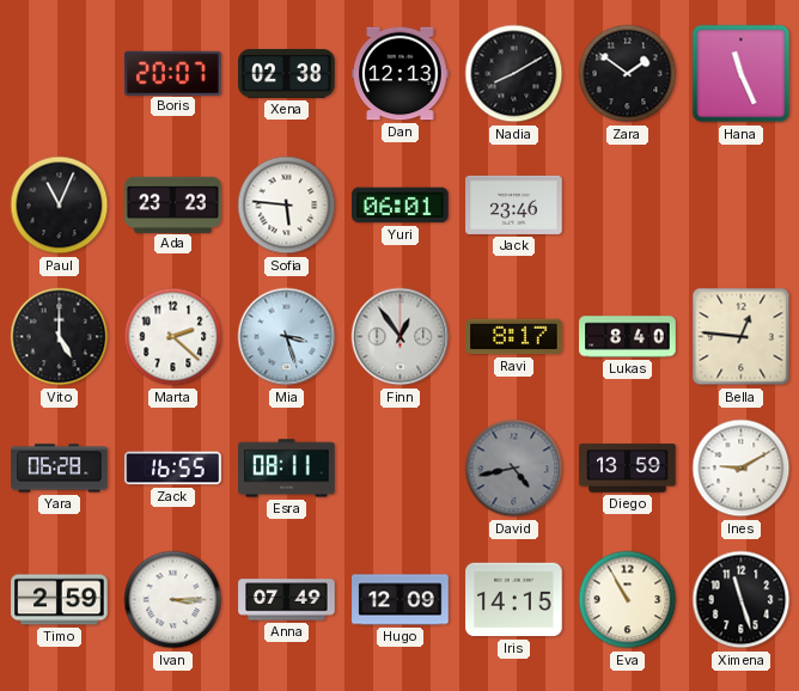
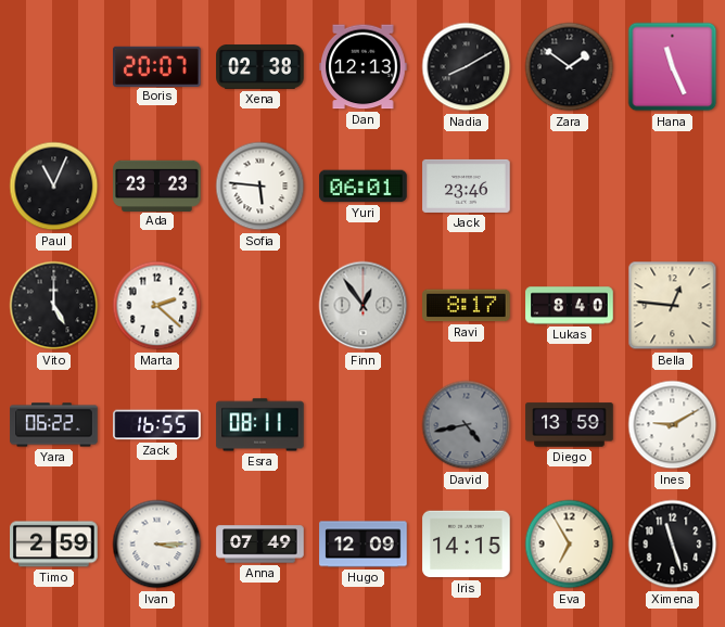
Mia: 3:27 -> none (287, 337)
Yara: 06:28 -> 06:22 (54, 425)
Eva: 10:55 -> 6:55 (570, 545)
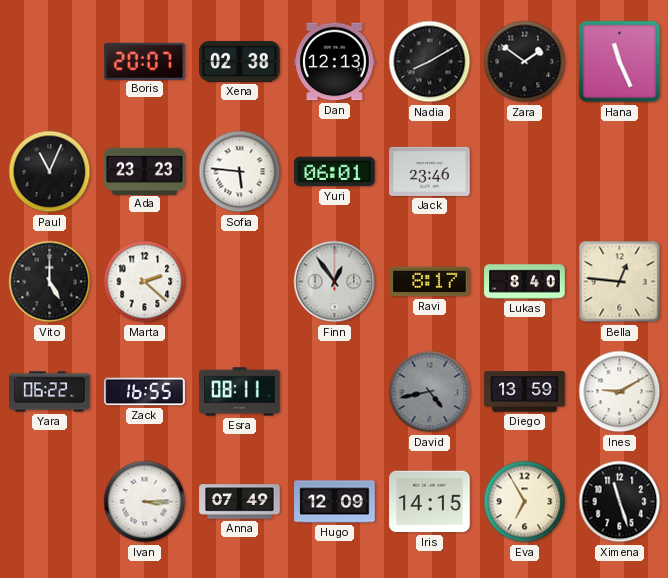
Timo: 2:59 -> none (54, 545)
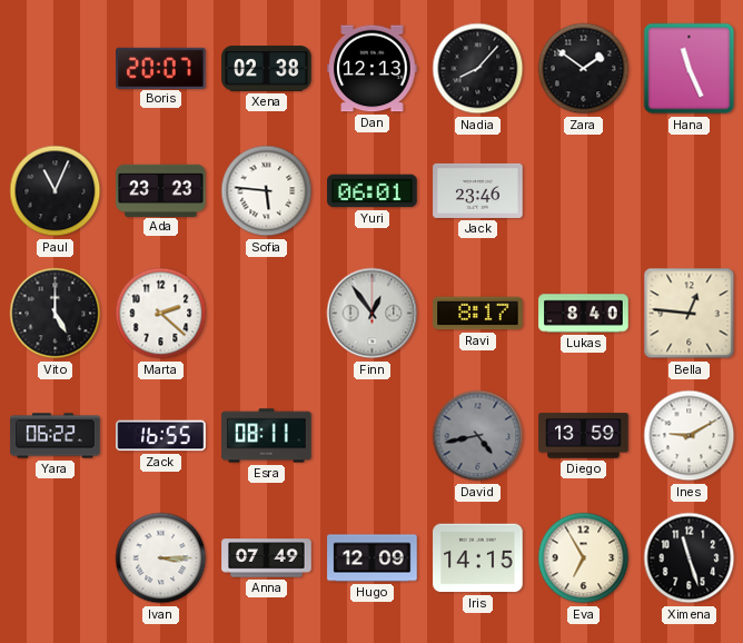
Nadia: 8:10 -> 8:07 (478, 69)
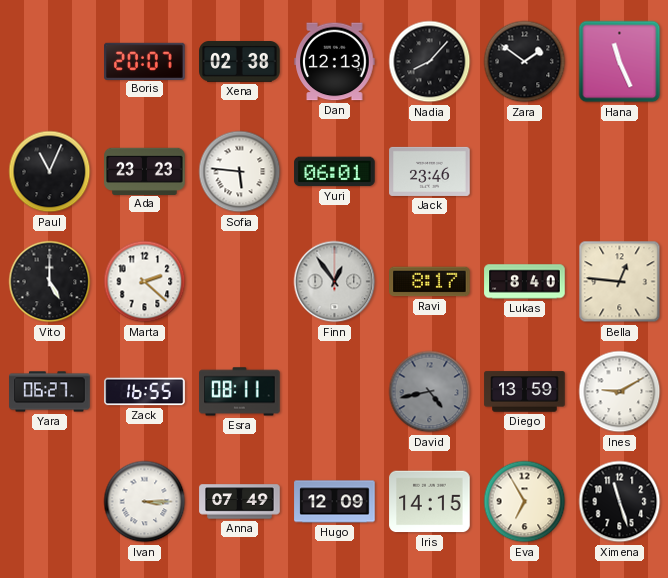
Yara: 06:22 -> 06:27 (50, 392)
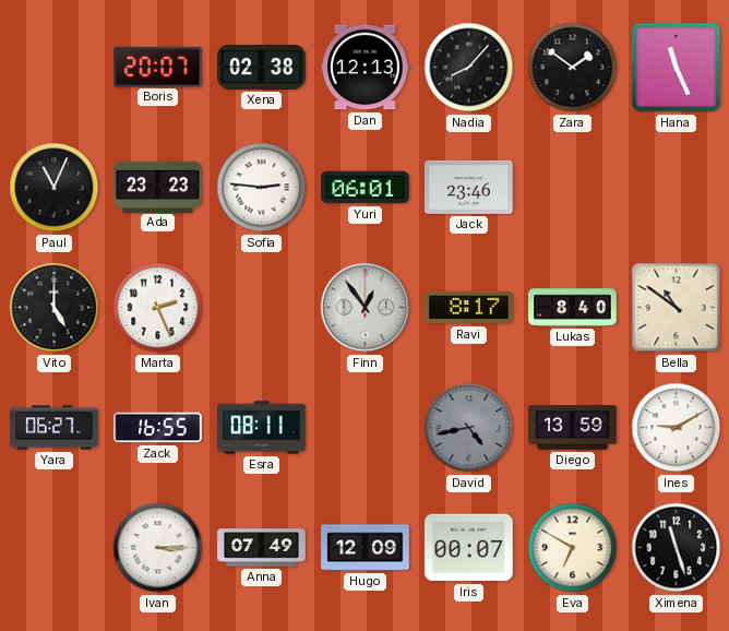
Sofia: 5:46 -> 2:46 (262, 188)
Marta: 2:22 -> 2:26 (158, 308)
Bella: 12:46 -> 10:51 (677, 308)
Iris: 14:15 -> 00:07 (469, 548)
Eva: 6:55 -> 6:50 (573, 548)
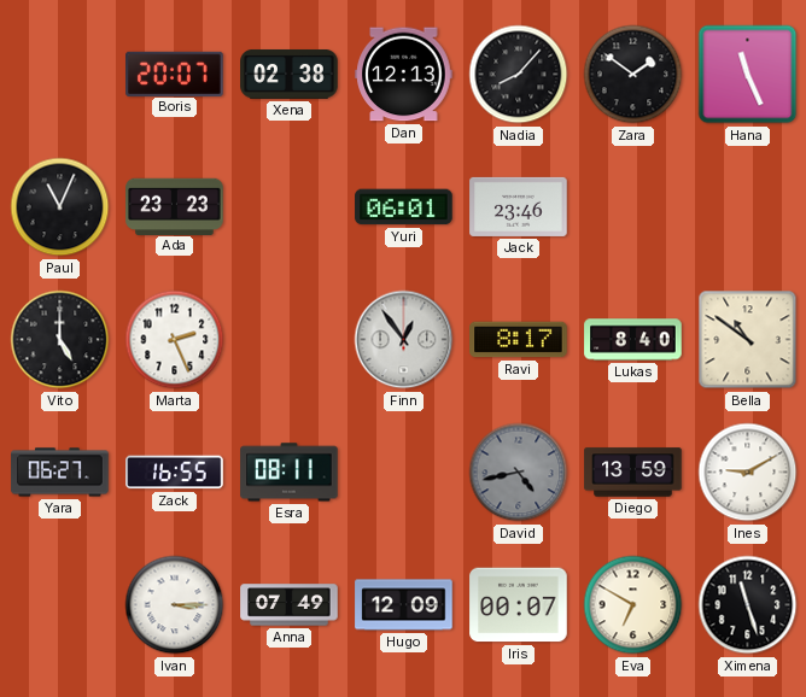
Sofia: 2:46 -> none (262, 188)
